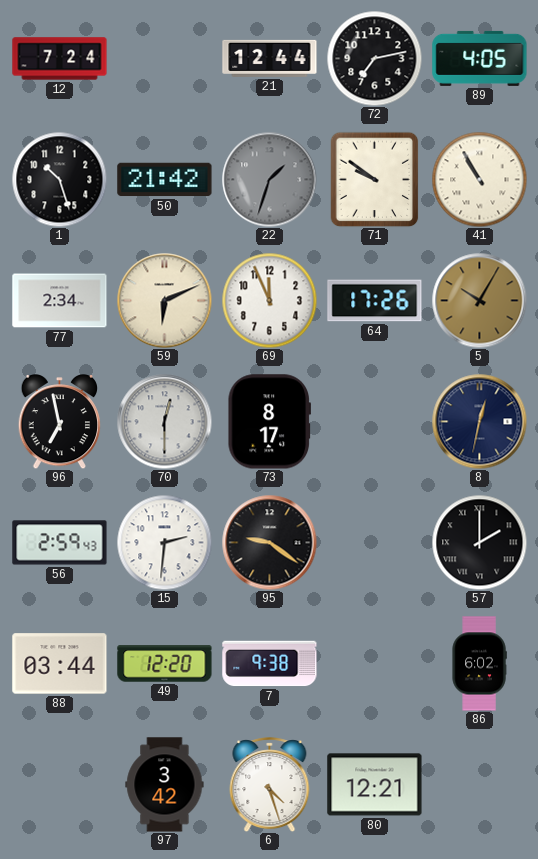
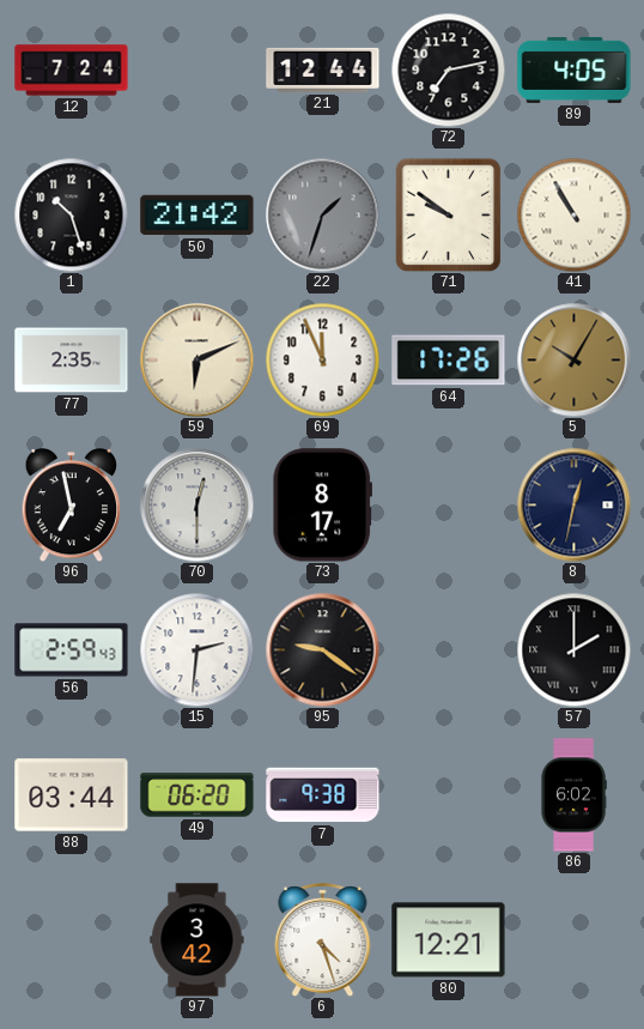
77: 2:34 -> 2:35 (72, 361)
49: 12:20 -> 06:20 (198, 795)
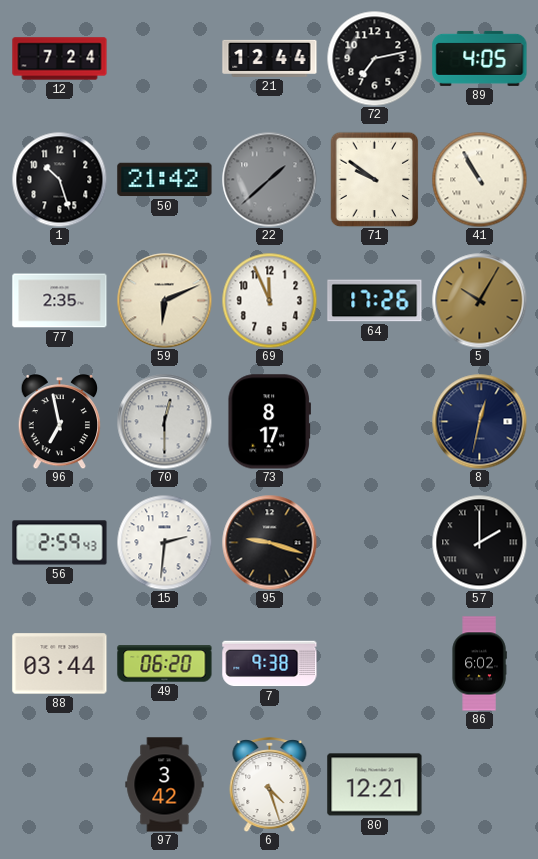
22: 1:33 -> 1:38 (269, 179)
95: 9:21 -> 9:18 (269, 542)
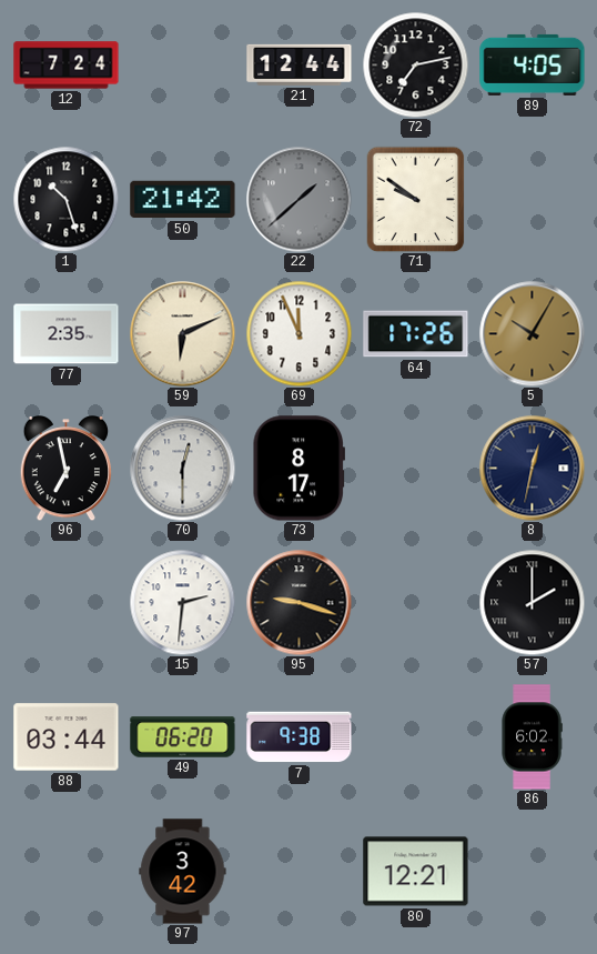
41: 10:55 -> none (479, 179)
56: 2:59 -> none (60, 543)
6: 4:27 -> none (270, 785)
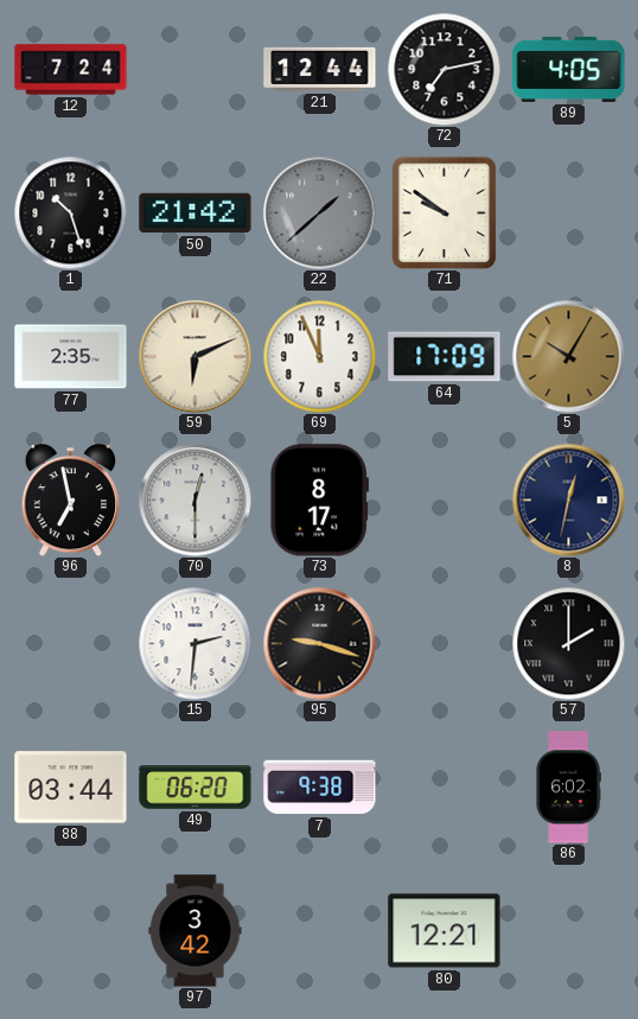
64: 17:26 -> 17:09 (445, 357)
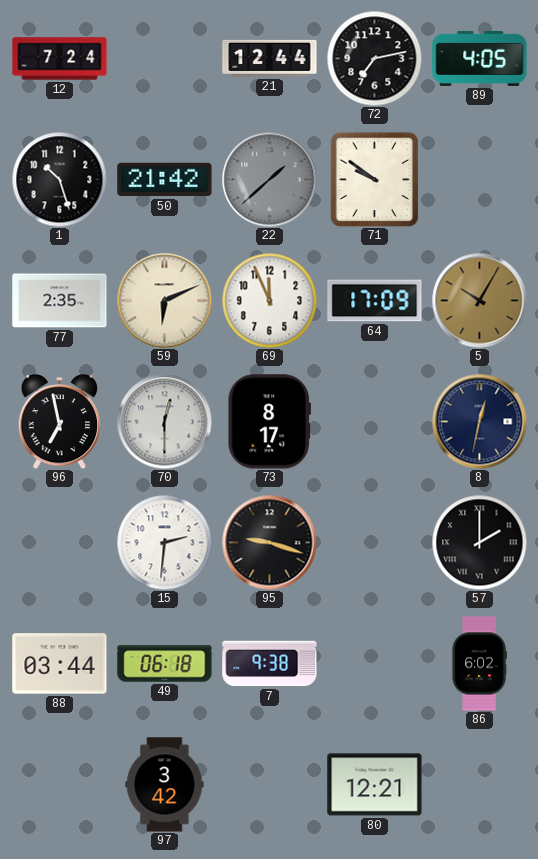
49: 06:20 -> 06:18 (165, 664)
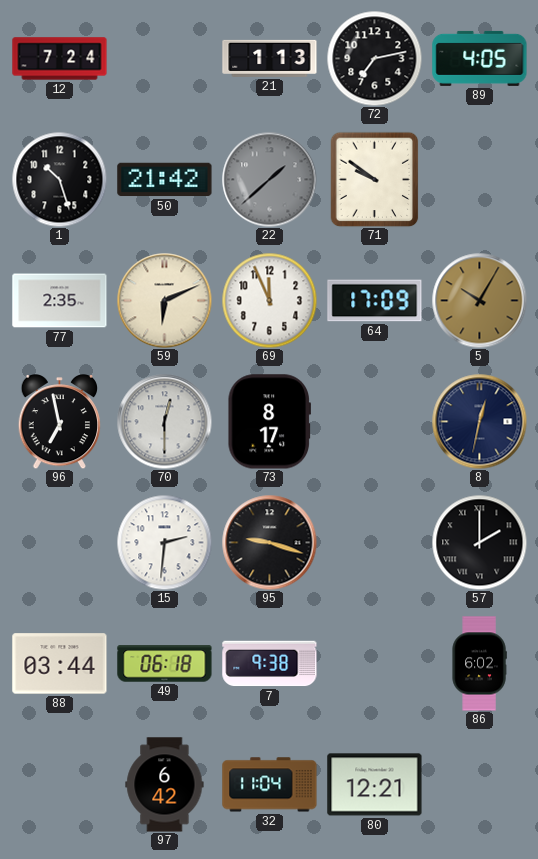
21: 12:44 -> 1:13 (270, 58)
97: 3:42 -> 6:42 (165, 785)
32: none -> 11:04 (270, 785)
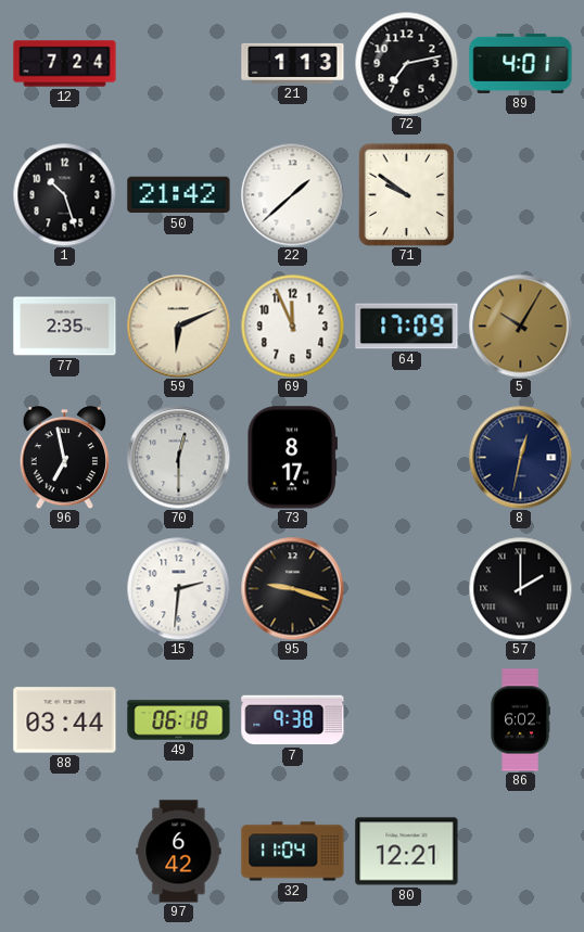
89: 4:05 -> 4:01 (521, 63)
22 dial: grey -> white (292, 194)
